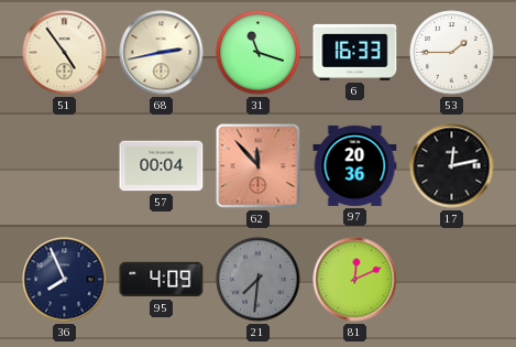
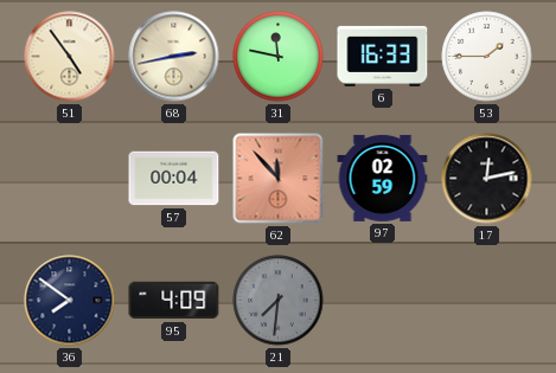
31: 11:18 -> 11:47 (279, 57)
97: 20:36 -> 02:59 (383, 178)
36: 7:56 -> 7:51 (70, 301)
81: 12:11 -> none (355, 280)
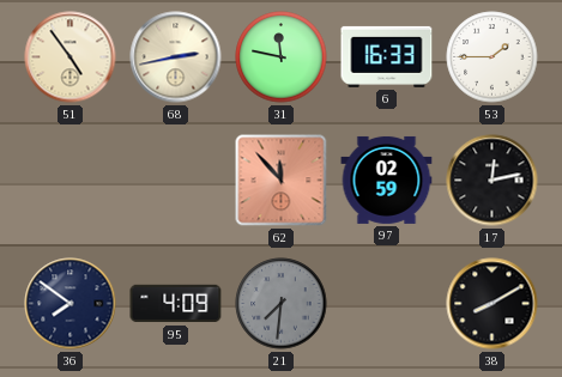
57: 00:04 -> none (174, 179)
38: none -> 8:10 (492, 304)
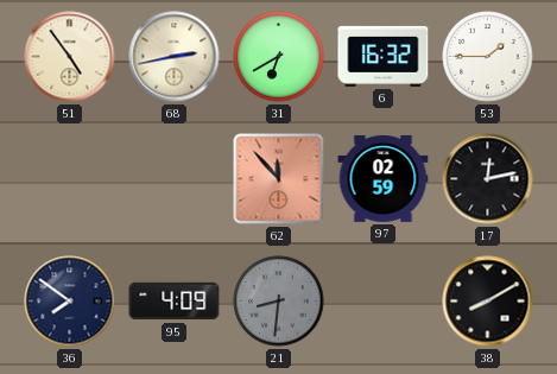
31: 11:47 -> 6:40 (279, 57)
6: 16:33 -> 16:32 (384, 56)
21: 7:31 -> 8:31 (279, 302)
